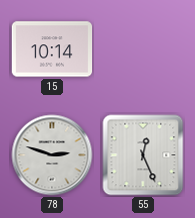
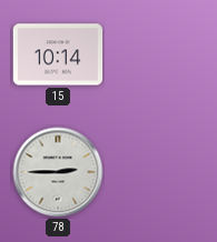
78: 2:48 -> 2:45 (58, 172)
55: 12:26 -> none (143, 155)
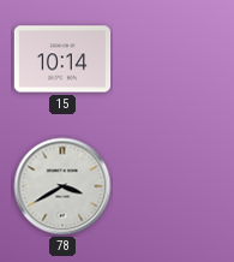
78: 2:45 -> 3:40 (62, 186)
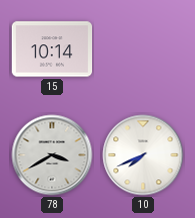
10: none -> 7:41 (143, 155)
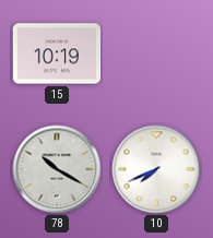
15: 10:14 -> 10:19 (57, 53)
78: 3:40 -> 10:20 (57, 169)
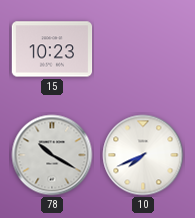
15: 10:19 -> 10:23 (52, 49)
